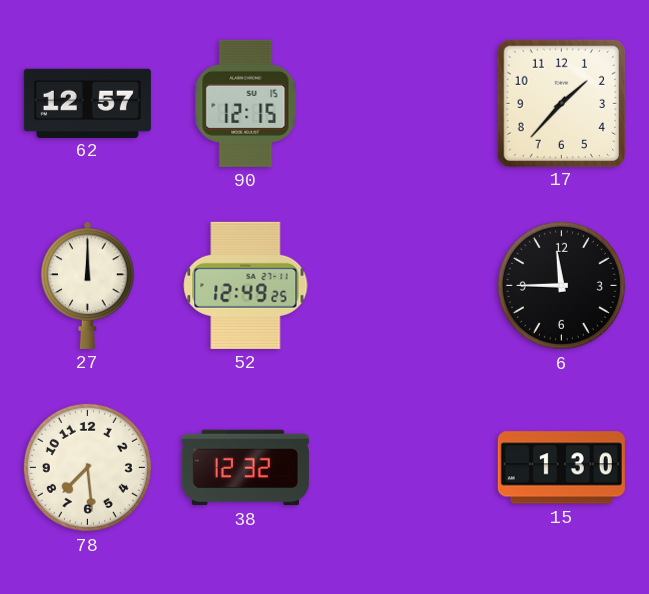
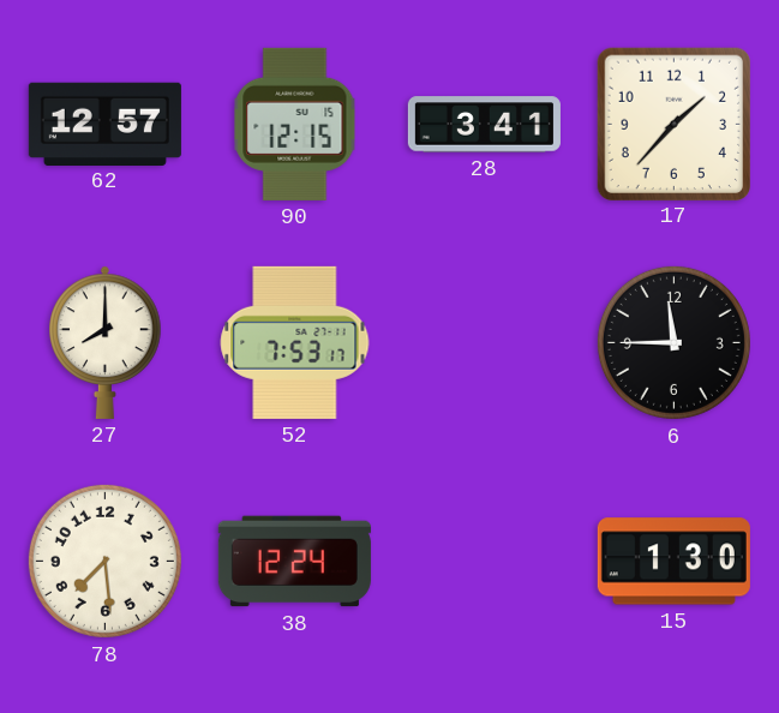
28: none -> 3:41 (484, 125)
27: 12:00 -> 8:00 (106, 342)
52: 12:49 -> 7:53 (295, 342)
38: 12:32 -> 12:24 (294, 562)
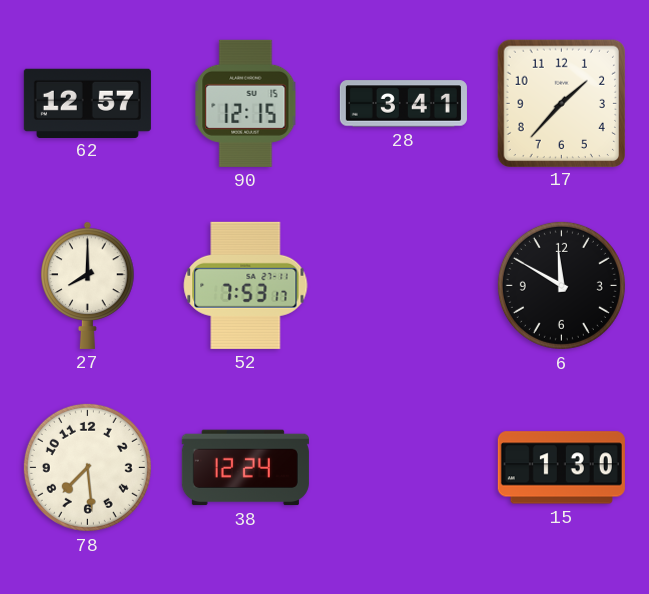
6: 11:45 -> 11:50 (561, 285)
